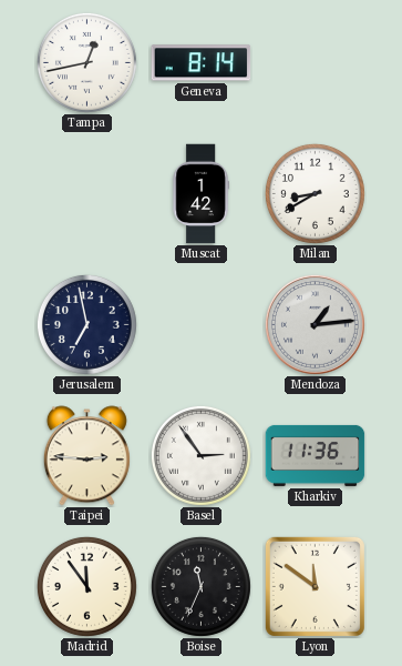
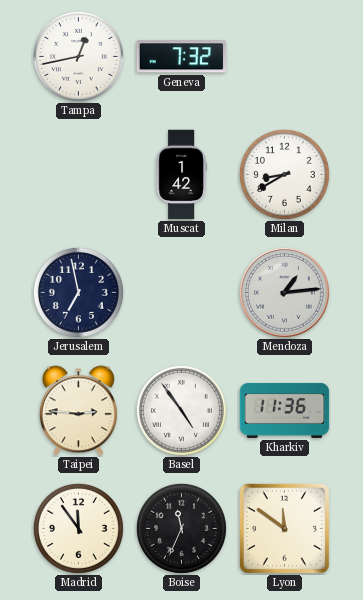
Geneva: 8:14 -> 7:32 (182, 57)
Basel: 2:54 -> 4:54 (181, 410)
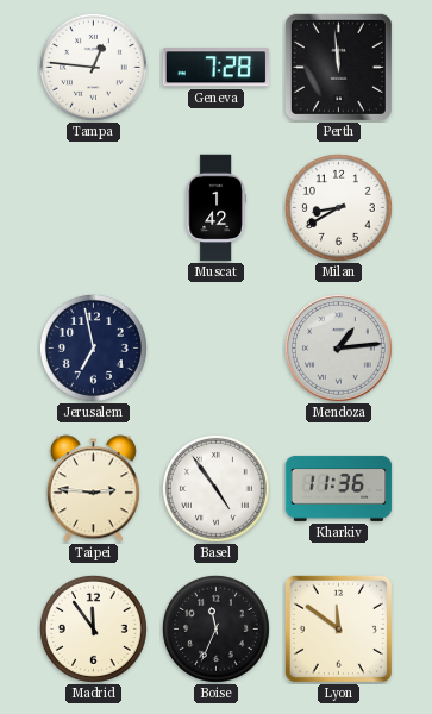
Tampa: 12:43 -> 12:46 (93, 67)
Geneva: 7:32 -> 7:28 (217, 68)
Perth: none -> 11:59 (338, 67)
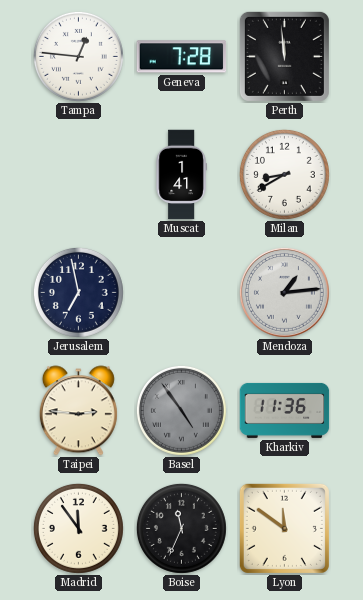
Muscat: 1:42 -> 1:41 (181, 175)
Basel dial: white -> grey (181, 410)
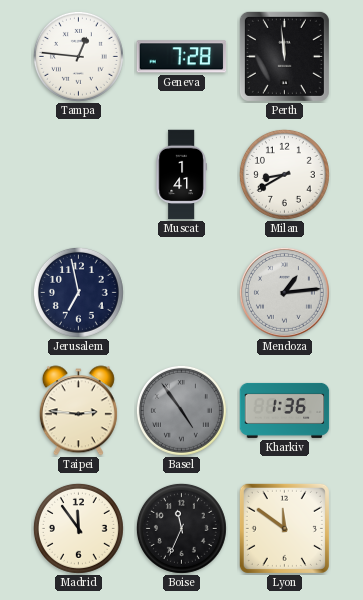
Kharkiv: 11:36 -> 1:36 (285, 410)
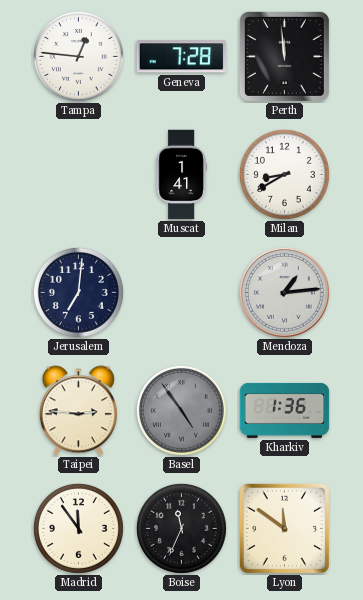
Jerusalem: 6:58 -> 7:01 (78, 292)
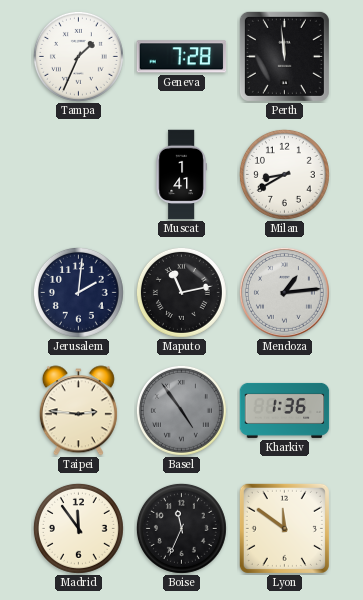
Tampa: 12:46 -> 1:34 (78, 56)
Jerusalem: 7:01 -> 2:01 (78, 292)
Maputo: none -> 11:13 (181, 292)
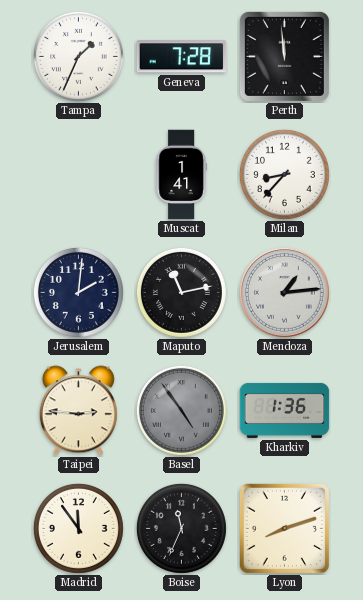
Milan: 8:40 -> 8:37 (284, 174)
Lyon: 11:51 -> 8:12 (284, 528)
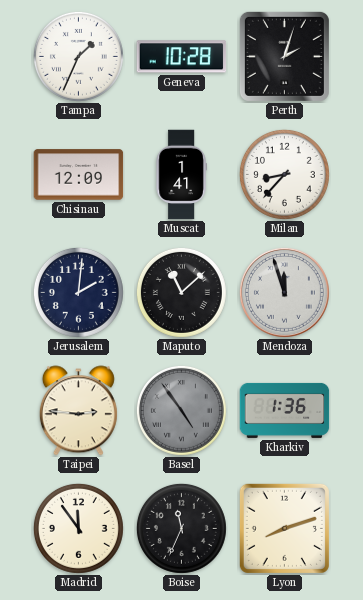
Geneva: 7:28 -> 10:28 (182, 57)
Perth: 11:59 -> 2:03 (284, 56)
Chisinau: none -> 12:09 (79, 175)
Maputo: 11:13 -> 11:08 (181, 292)
Mendoza: 1:14 -> 11:57 (284, 292)
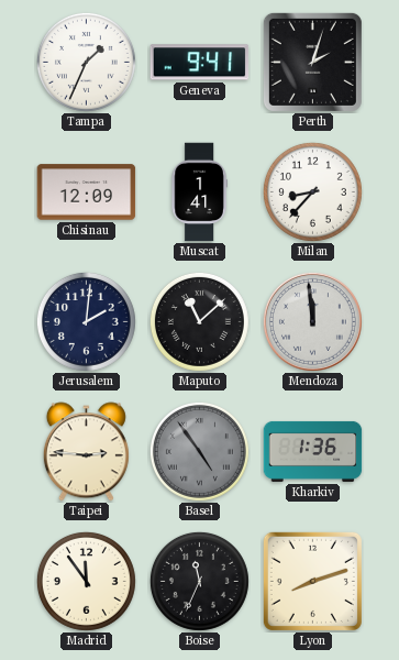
Geneva: 10:28 -> 9:41 (200, 63)
Mendoza: 11:57 -> 11:59 (312, 321)
